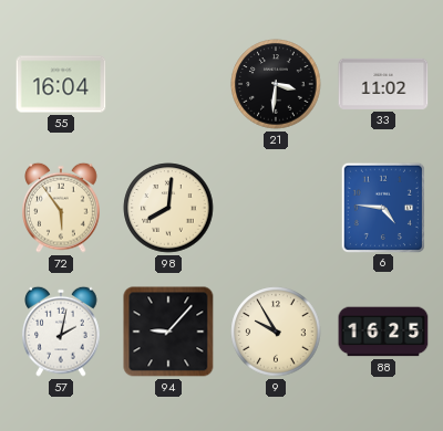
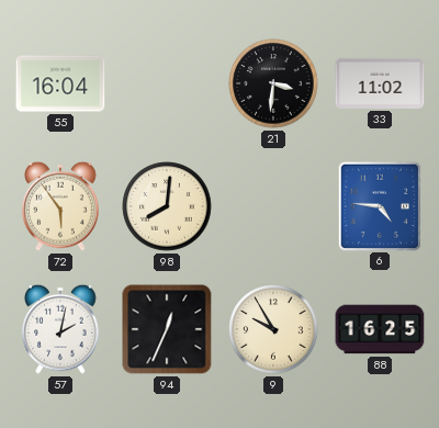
94: 9:07 -> 12:34 (167, 329)
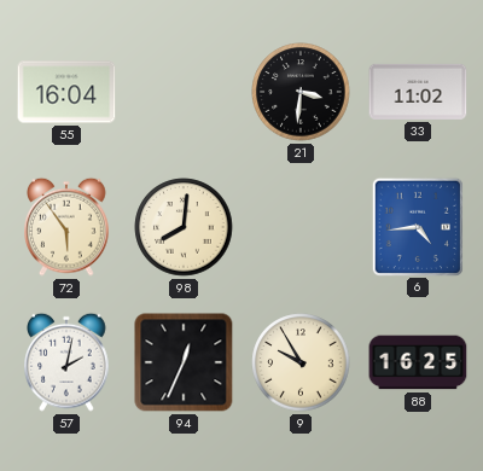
6: 4:46 -> 4:44 (418, 226)
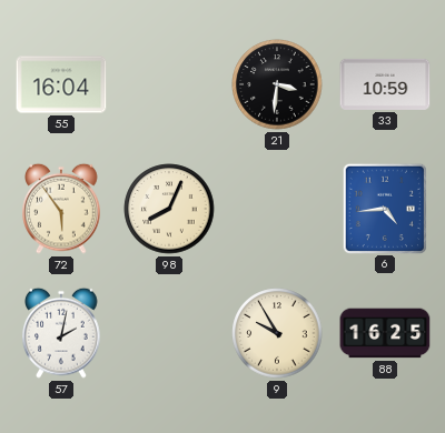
33: 11:02 -> 10:59 (385, 84)
98: 8:01 -> 8:04 (169, 209)
94: 12:34 -> none (184, 362)
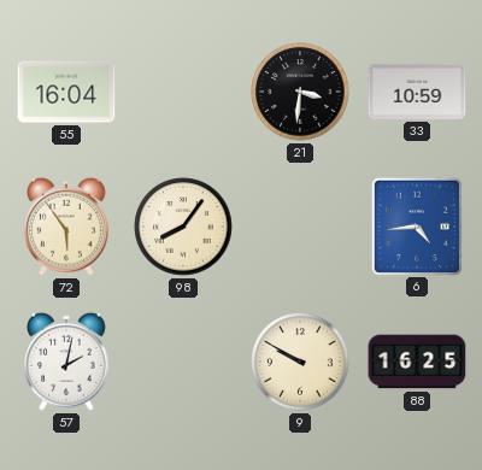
98: 8:04 -> 8:06 (183, 227)
9: 9:55 -> 9:50 (300, 362)
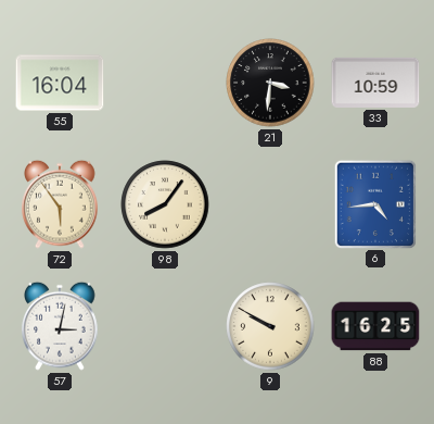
57: 2:02 -> 3:02 (60, 326)
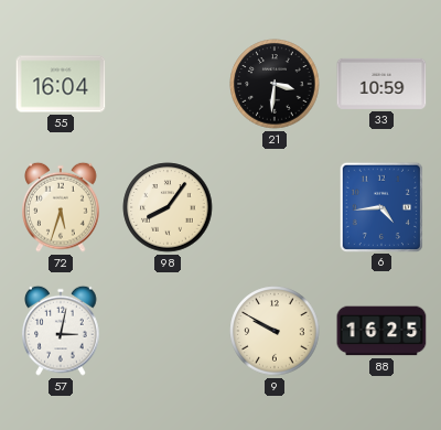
72: 5:54 -> 5:33 (61, 207)
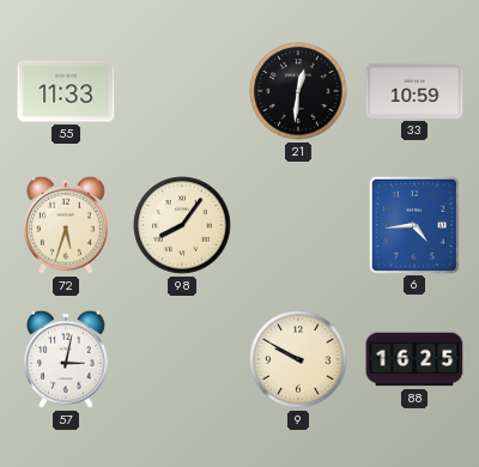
55: 16:04 -> 11:33 (66, 91)
21: 3:31 -> 12:31 (298, 91)
